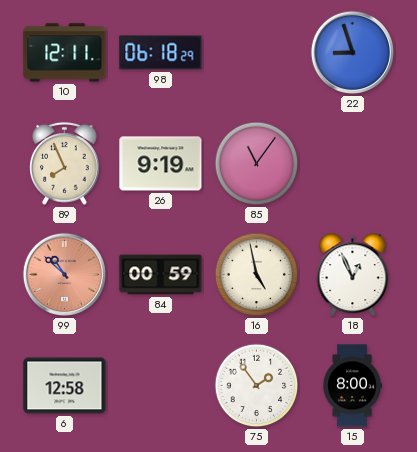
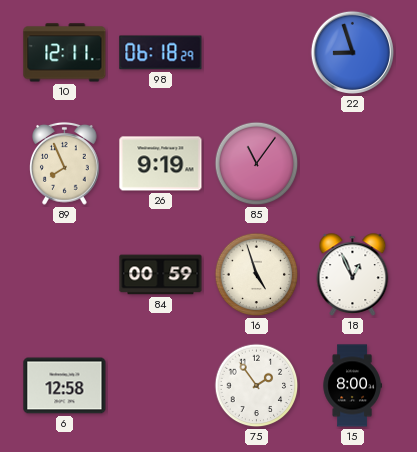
99: 10:52 -> none (64, 274)
16: 4:58 -> 4:57 (257, 275)
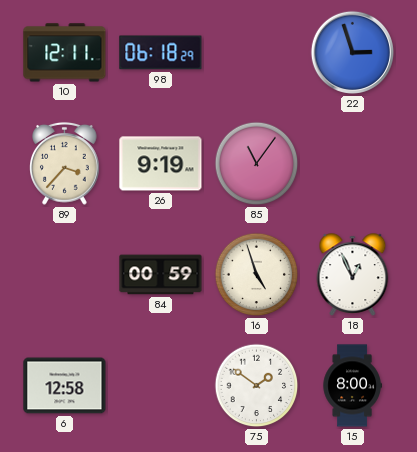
22: 8:57 -> 2:57 (352, 52)
89: 7:56 -> 3:37 (65, 164)
75: 1:54 -> 1:51 (257, 386)
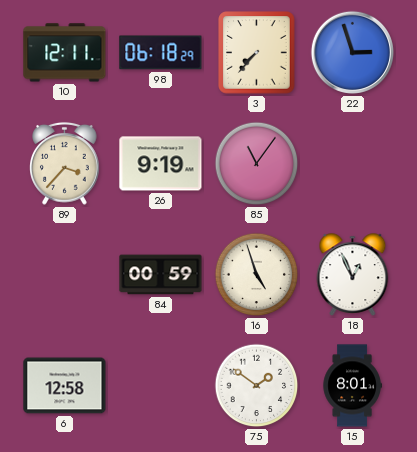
3: none -> 7:37 (257, 53)
15: 8:00 -> 8:01 (352, 386)
